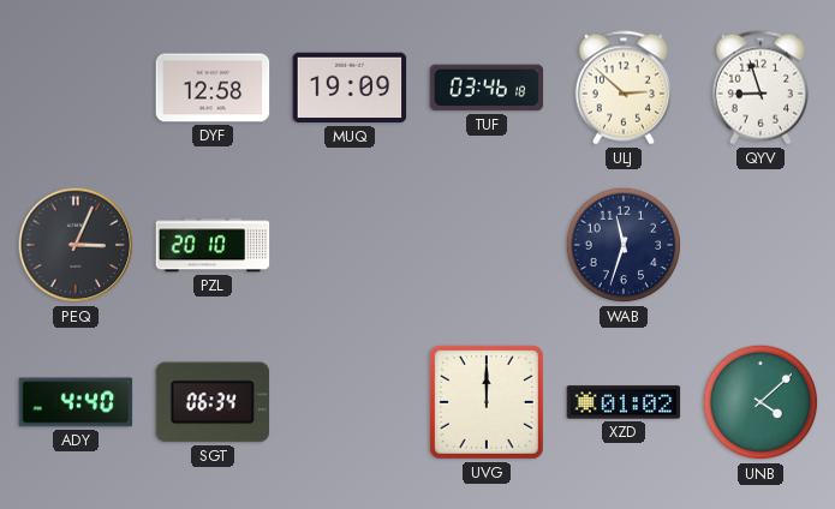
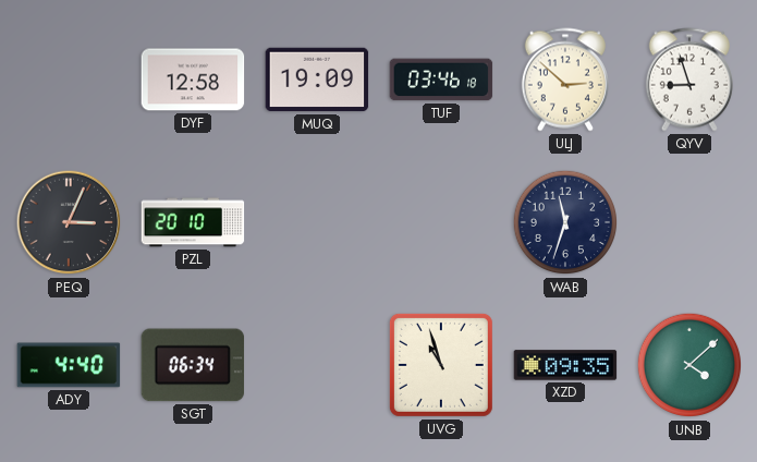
UVG: 12:00 -> 10:57 (441, 365)
XZD: 01:02 -> 09:35 (565, 365)
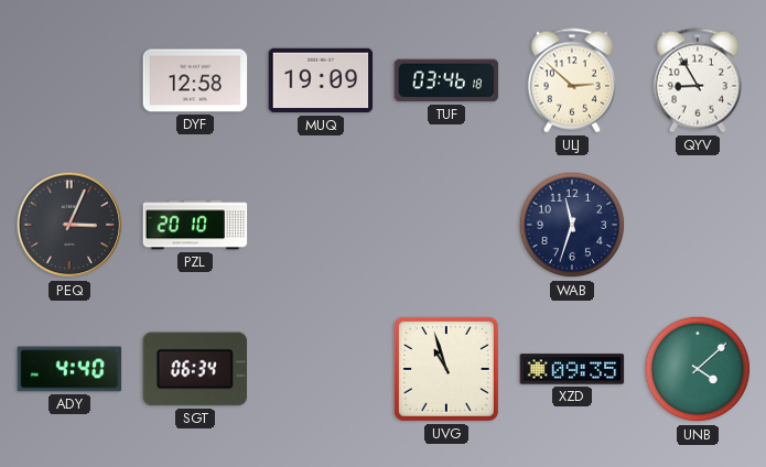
QYV: 8:57 -> 8:55 (698, 80)
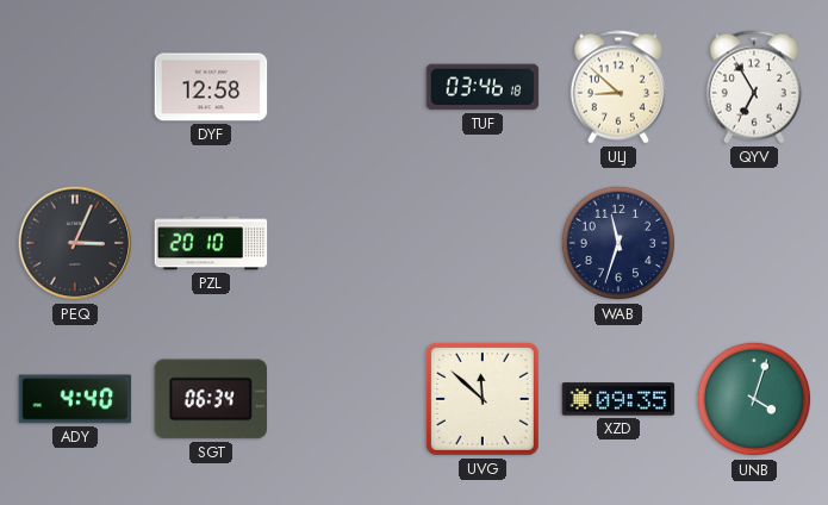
MUQ: 19:09 -> none (321, 80)
ULJ: 2:52 -> 8:52 (618, 87)
QYV: 8:55 -> 6:55 (754, 87)
UVG: 10:57 -> 11:52 (483, 399)
UNB: 4:08 -> 4:03 (754, 399)
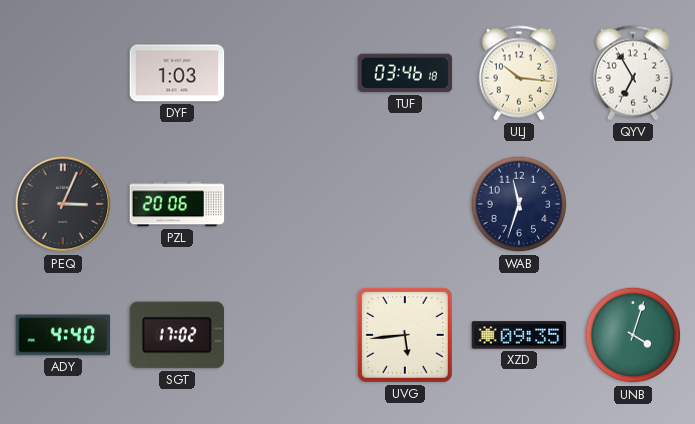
DYF: 12:58 -> 1:03 (177, 73)
ULJ: 8:52 -> 10:16 (519, 73)
PZL: 20:10 -> 20:06 (177, 204)
SGT: 06:34 -> 17:02 (177, 335)
UVG: 11:52 -> 5:44 (405, 335)
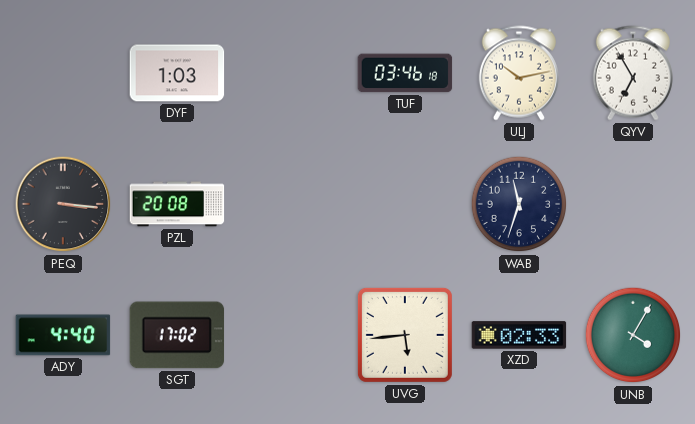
ULJ: 10:16 -> 10:13 (519, 73)
PEQ: 3:04 -> 3:16 (63, 204)
PZL: 20:06 -> 20:08 (177, 204)
XZD: 09:35 -> 02:33 (519, 335)
UNB: 4:03 -> 4:05 (633, 335)
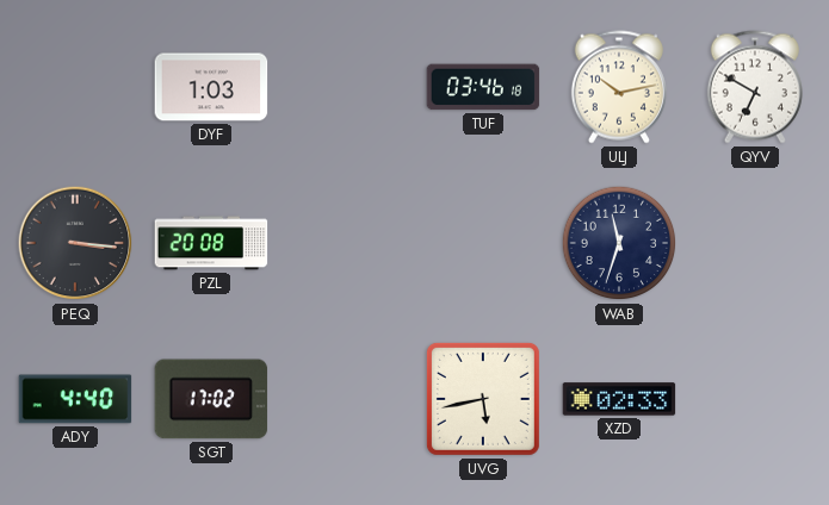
QYV: 6:55 -> 6:50 (755, 87)
UVG: 5:44 -> 5:43 (483, 399)
UNB: 4:05 -> none (633, 335)
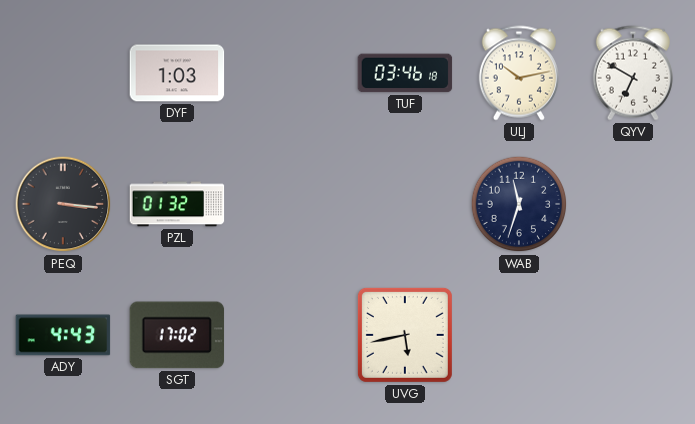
PZL: 20:08 -> 01:32 (177, 204)
ADY: 4:40 -> 4:43 (63, 335)
XZD: 02:33 -> none (619, 399)
